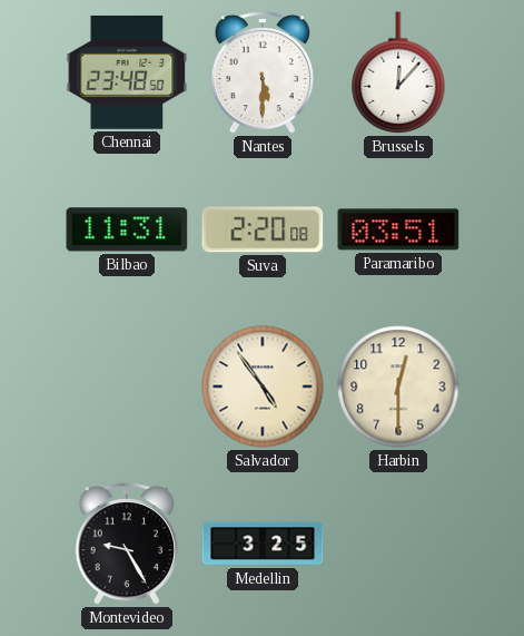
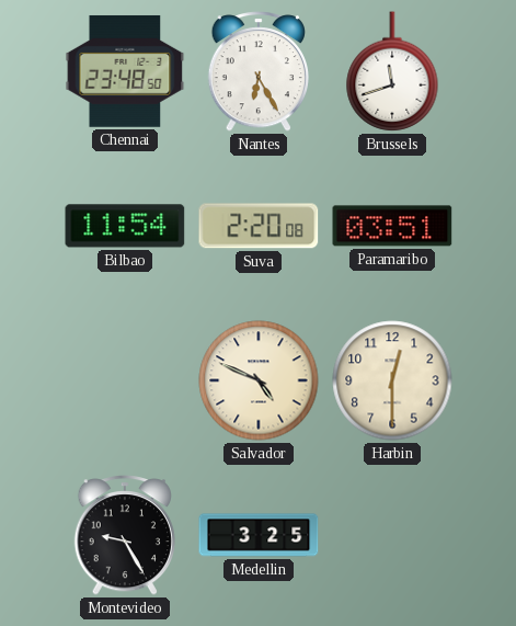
Nantes: 5:30 -> 6:25 (257, 72)
Brussels: 12:07 -> 11:42 (392, 71)
Bilbao: 11:31 -> 11:54 (125, 226)
Salvador: 4:54 -> 4:49 (259, 380)
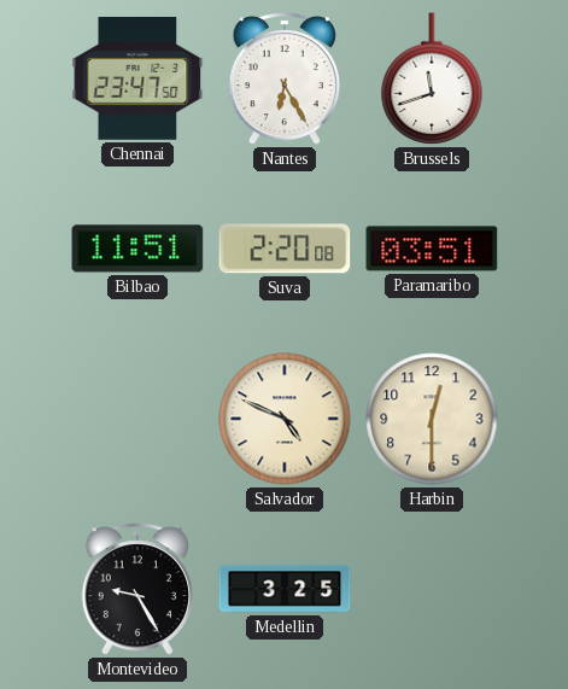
Chennai: 23:48 -> 23:47 (137, 78)
Bilbao: 11:54 -> 11:51 (137, 249)
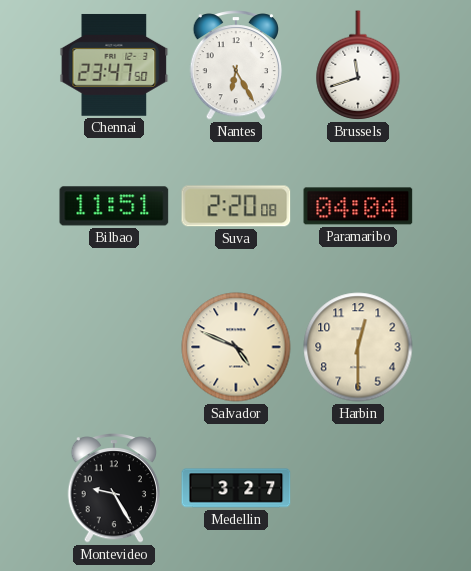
Paramaribo: 03:51 -> 04:04 (358, 206)
Medellin: 3:25 -> 3:27 (236, 488)
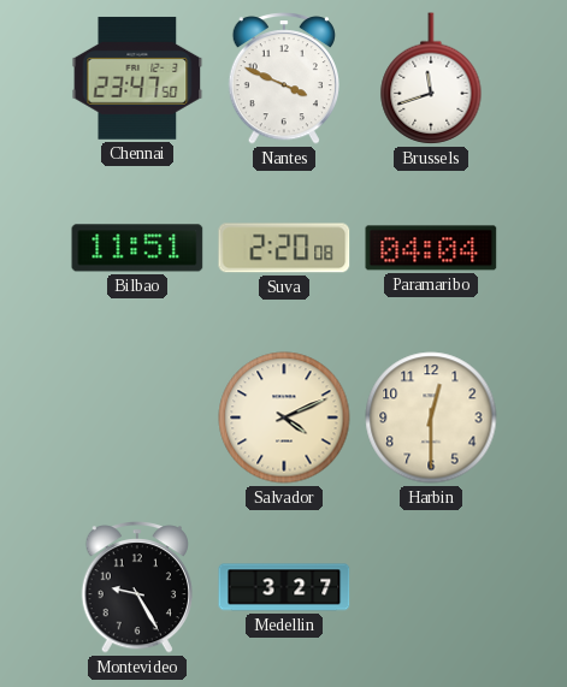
Nantes: 6:25 -> 3:49 (283, 79)
Salvador: 4:49 -> 4:11 (284, 417)
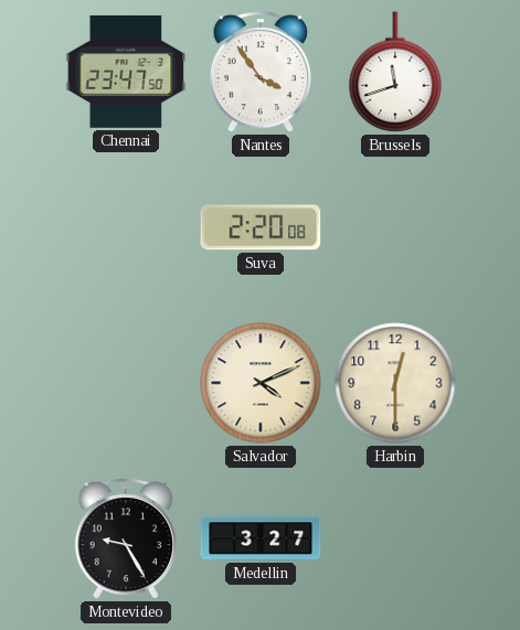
Nantes: 3:49 -> 3:54 (259, 73)
Bilbao: 11:51 -> none (137, 248)
Paramaribo: 04:04 -> none (431, 248)
